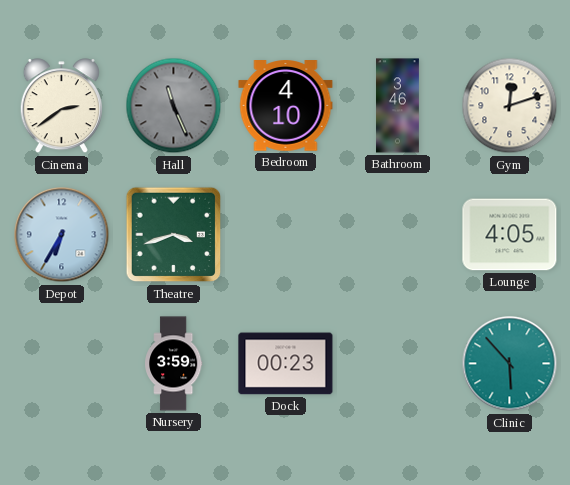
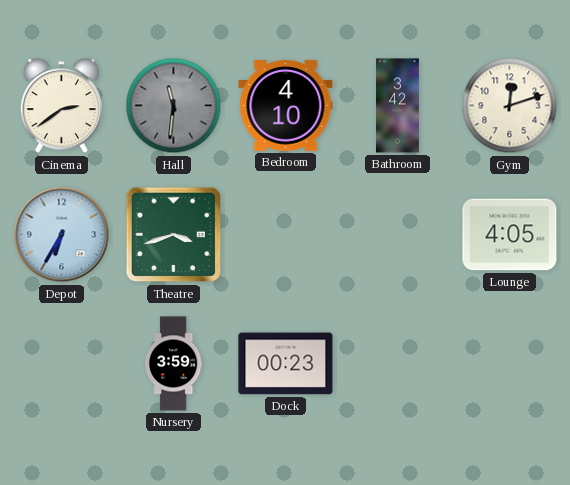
Hall: 11:26 -> 11:31 (174, 106)
Bathroom: 3:46 -> 3:42 (398, 106)
Clinic: 5:53 -> none (510, 364)
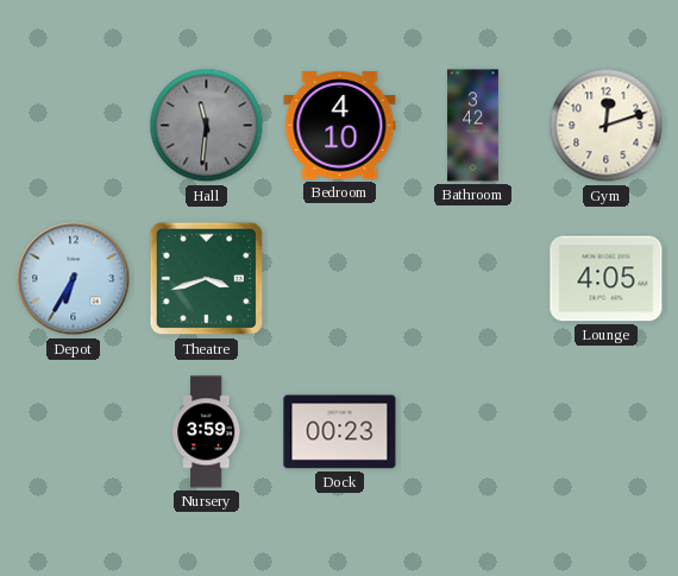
Cinema: 2:39 -> none (61, 106)
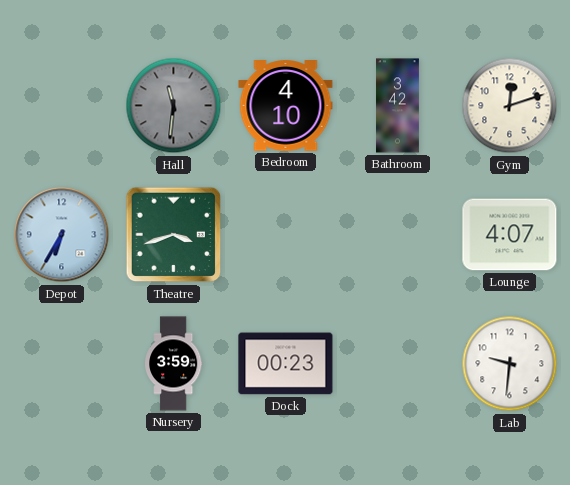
Lounge: 4:05 -> 4:07 (510, 235)
Lab: none -> 9:31 (510, 364)
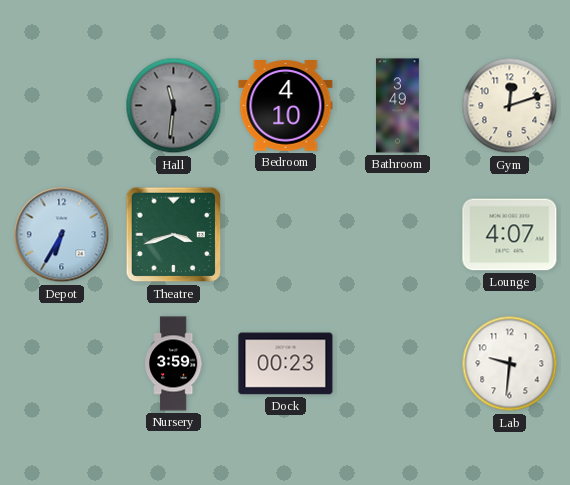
Bathroom: 3:42 -> 3:49 (398, 106)
